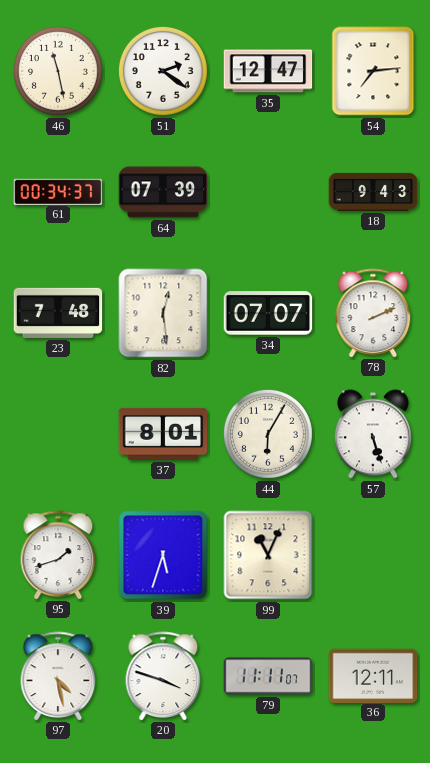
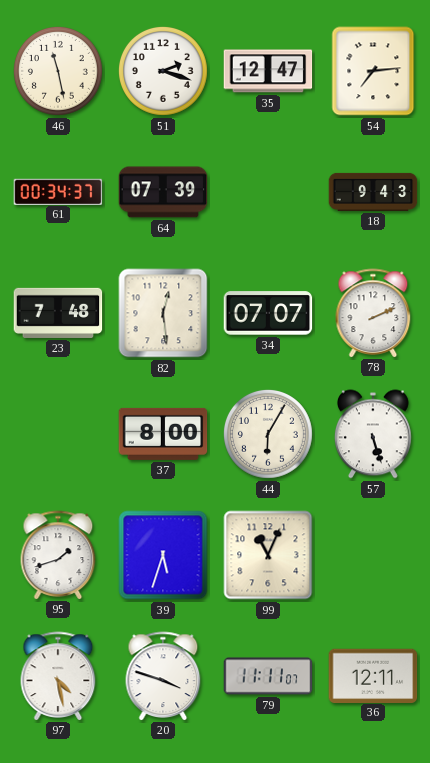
51: 2:21 -> 2:18 (163, 71)
37: 8:01 -> 8:00 (163, 434)
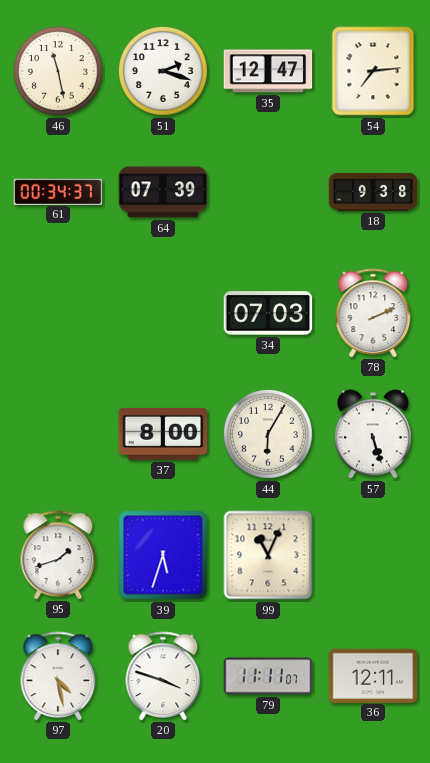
18: 9:43 -> 9:38 (373, 192)
23: 7:48 -> none (58, 313)
82: 12:29 -> none (163, 313)
34: 07:07 -> 07:03 (268, 313)
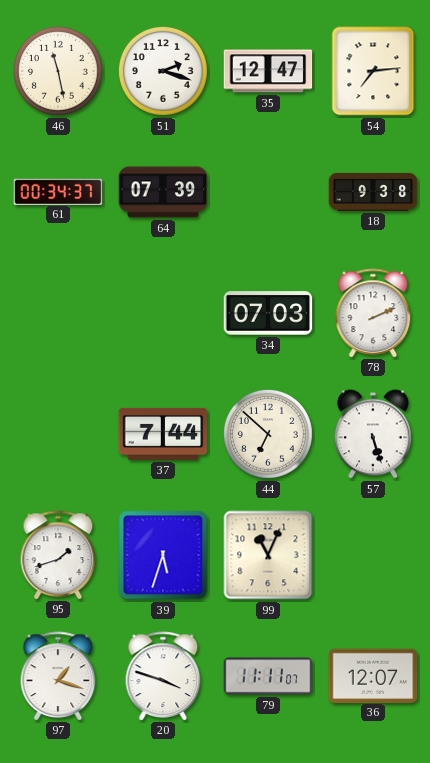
37: 8:00 -> 7:44 (163, 434)
44: 6:05 -> 6:52 (268, 434)
97: 4:28 -> 1:18 (58, 676)
36: 12:11 -> 12:07 (373, 675)
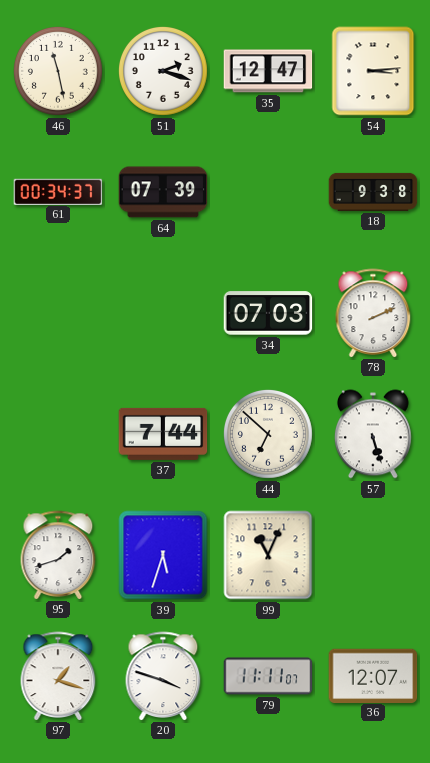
54: 7:14 -> 3:14 (373, 71)
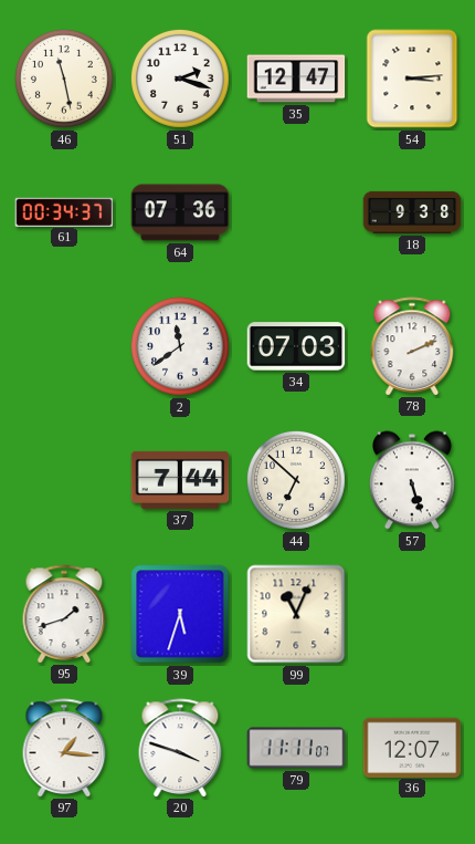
64: 07:39 -> 07:36 (180, 212)
2: none -> 11:39 (180, 346)
97: 1:18 -> 1:16 (64, 748)
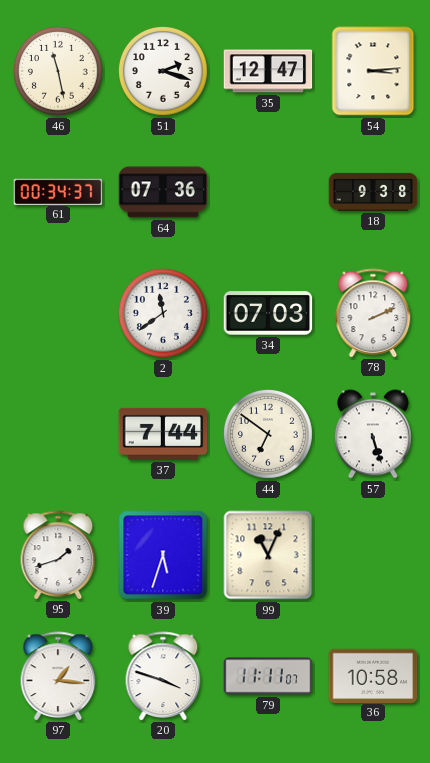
44: 6:52 -> 6:51 (268, 434)
36: 12:07 -> 10:58 (373, 675)
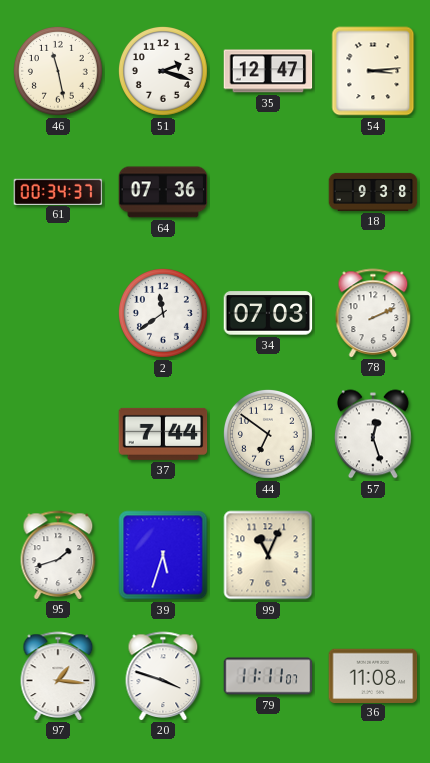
57: 5:27 -> 12:27 (373, 434)
36: 10:58 -> 11:08 (373, 675)
